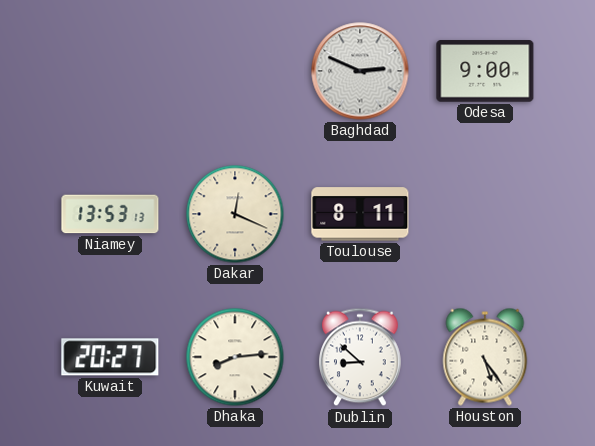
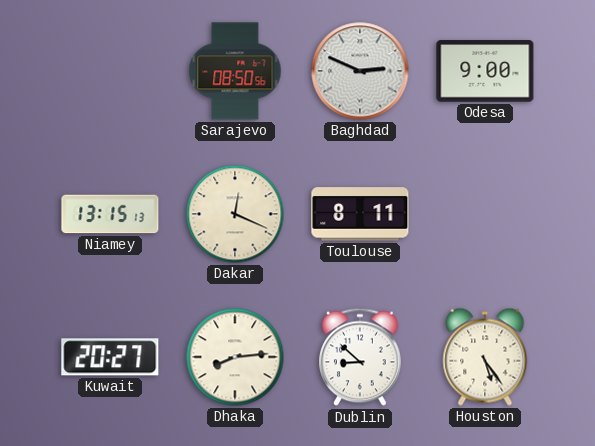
Sarajevo: none -> 08:50 (235, 71)
Niamey: 13:53 -> 13:15 (110, 214)
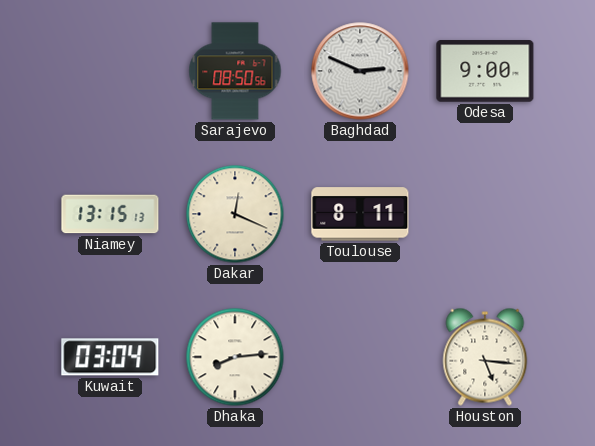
Kuwait: 20:27 -> 03:04 (110, 357)
Dublin: 8:52 -> none (361, 357)
Houston: 5:24 -> 5:16 (485, 357)
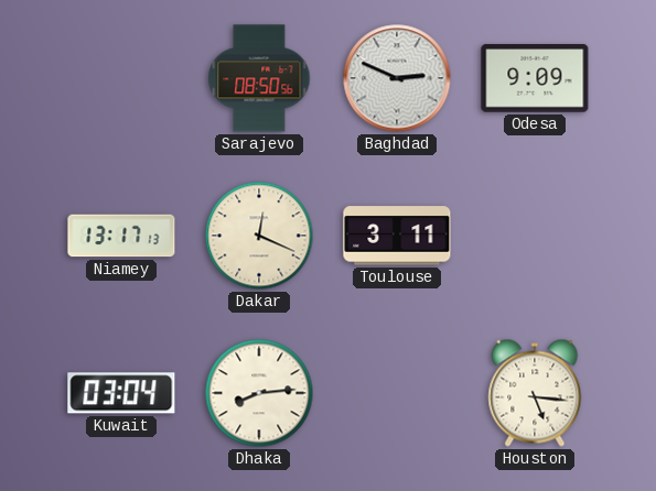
Odesa: 9:00 -> 9:09 (535, 78)
Niamey: 13:15 -> 13:17 (121, 236)
Toulouse: 8:11 -> 3:11 (397, 236)
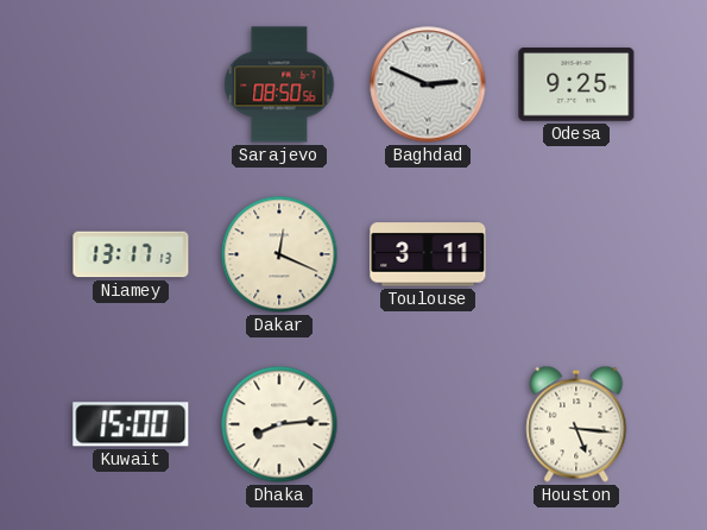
Odesa: 9:09 -> 9:25 (576, 84)
Kuwait: 03:04 -> 15:00 (131, 424)
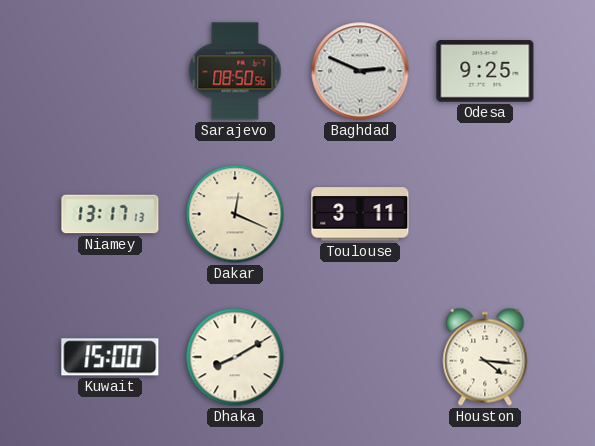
Dhaka: 8:14 -> 8:10 (235, 357)
Houston: 5:16 -> 4:16 (485, 357)
